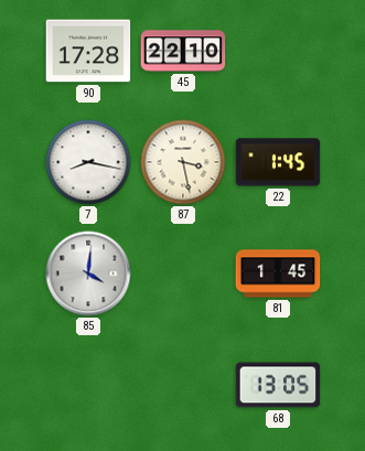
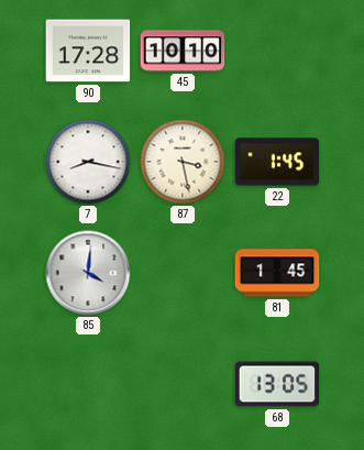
45: 22:10 -> 10:10 (183, 51)
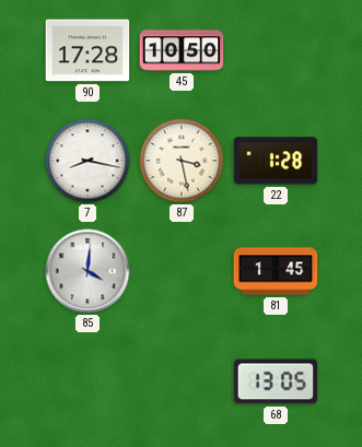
45: 10:10 -> 10:50 (182, 50)
22: 1:45 -> 1:28 (276, 161)
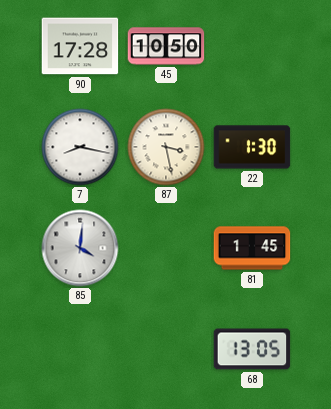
22: 1:28 -> 1:30 (252, 147)
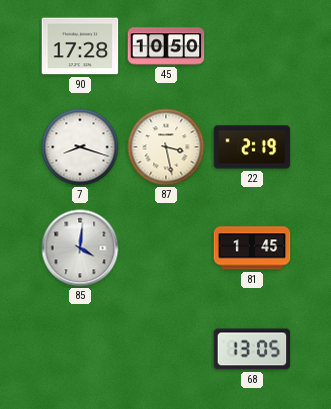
7: 8:17 -> 8:18 (80, 147)
22: 1:30 -> 2:19 (252, 147)
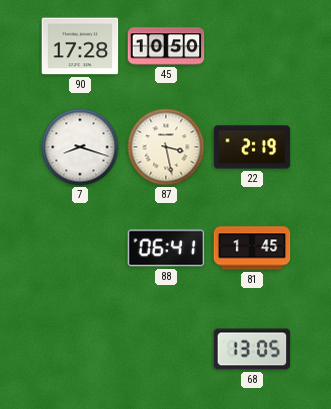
85: 4:01 -> none (80, 248)
88: none -> 06:41 (166, 248)
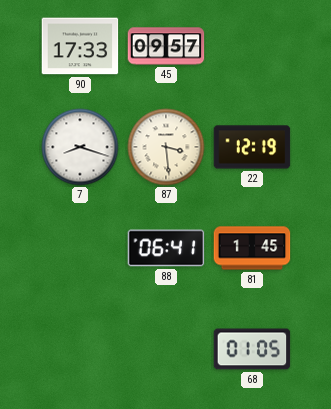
90: 17:28 -> 17:33 (80, 46)
45: 10:50 -> 09:57 (166, 46)
87: 3:28 -> 3:29 (166, 147)
22: 2:19 -> 12:19 (252, 147)
68: 13:05 -> 01:05 (252, 349)
